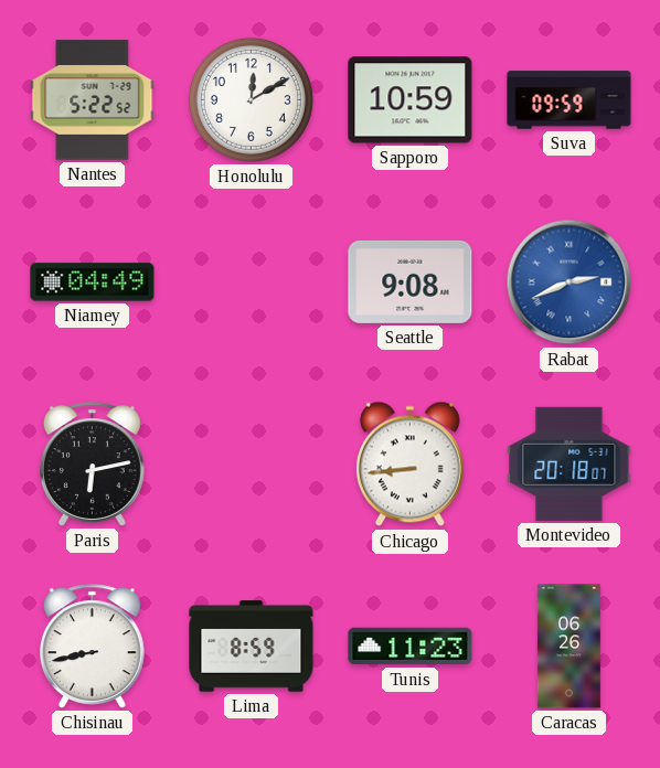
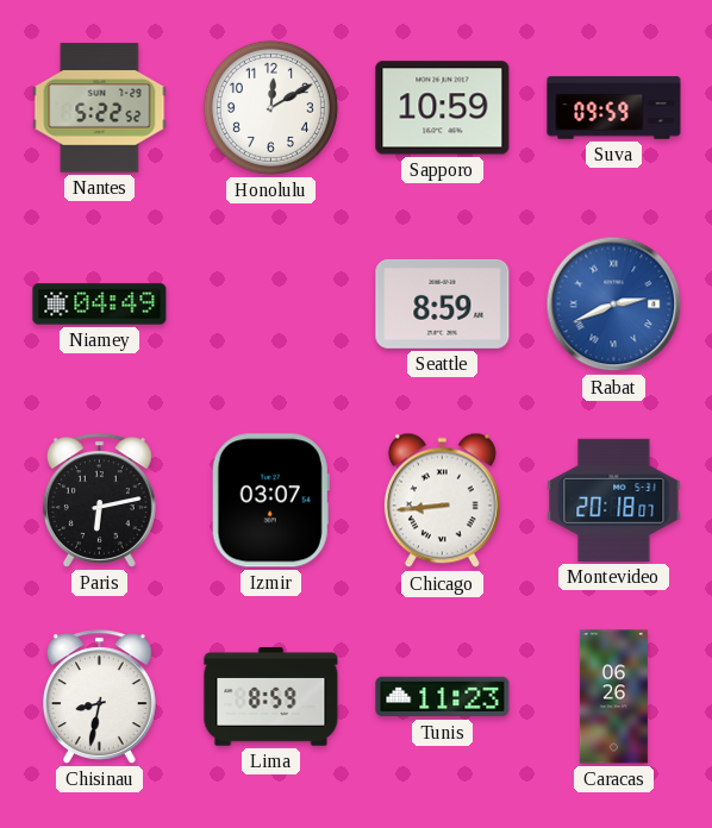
Seattle: 9:08 -> 8:59 (443, 303)
Izmir: none -> 03:07 (270, 501)
Chisinau: 8:43 -> 8:32 (99, 697)
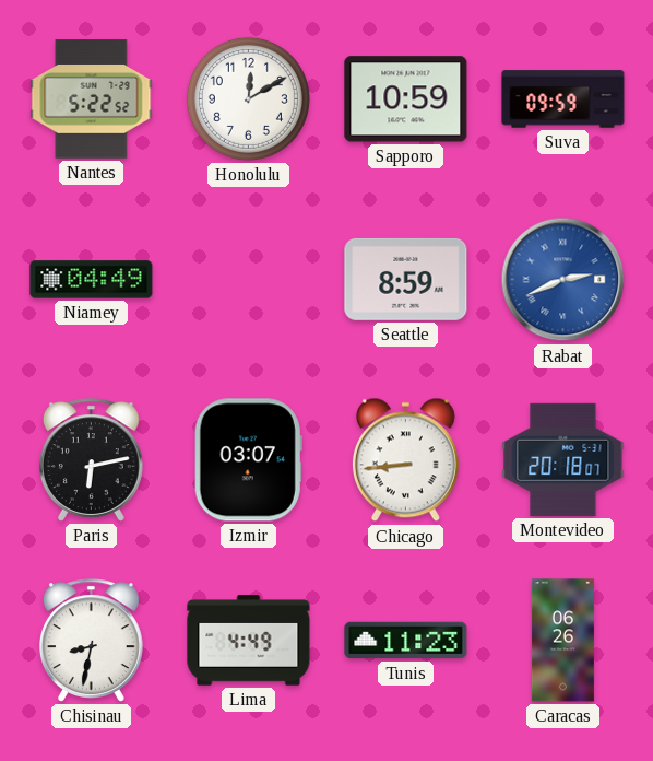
Lima: 8:59 -> 4:49 (249, 641)
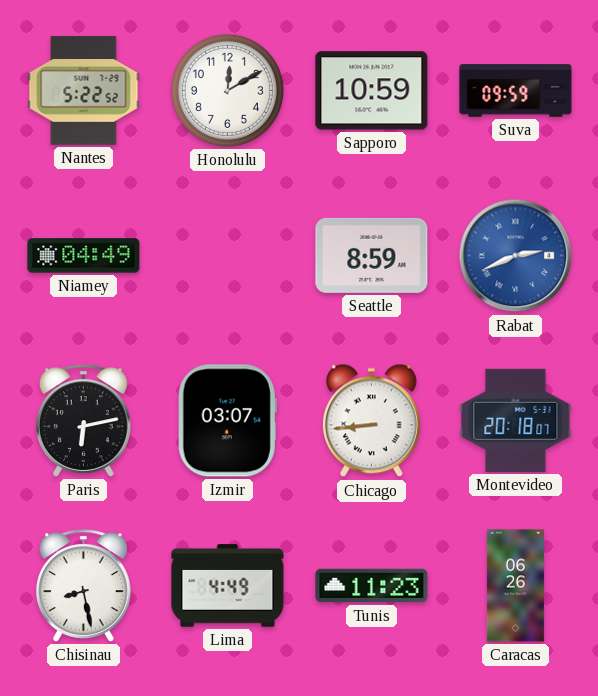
Chisinau: 8:32 -> 8:28 (83, 586)
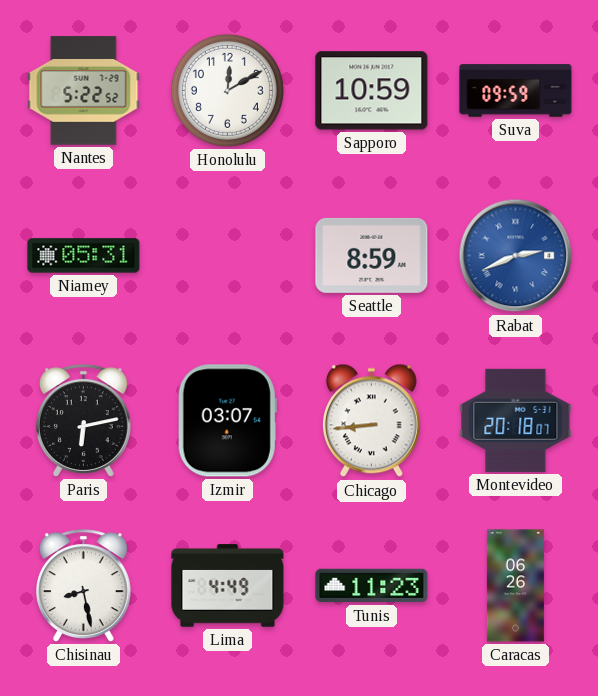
Niamey: 04:49 -> 05:31 (84, 256)
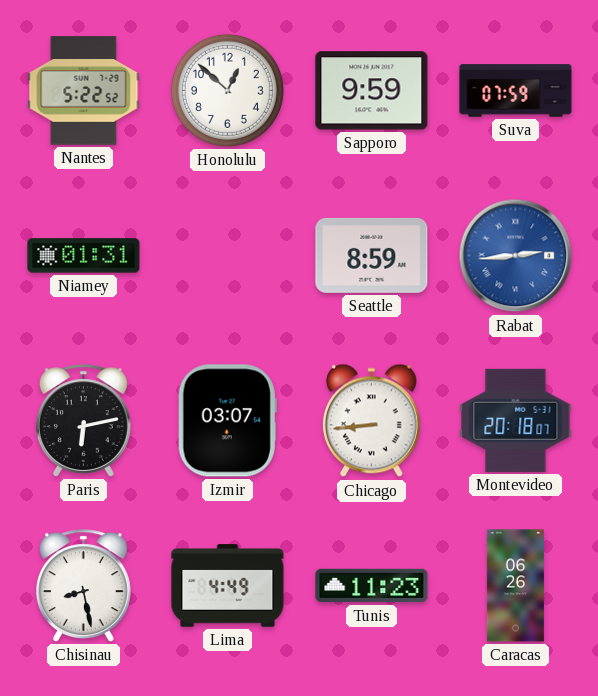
Honolulu: 12:10 -> 12:52 (227, 90)
Sapporo: 10:59 -> 9:59 (372, 91)
Suva: 09:59 -> 07:59 (516, 91)
Niamey: 05:31 -> 01:31 (84, 256)
Rabat: 2:41 -> 2:44 (516, 256)
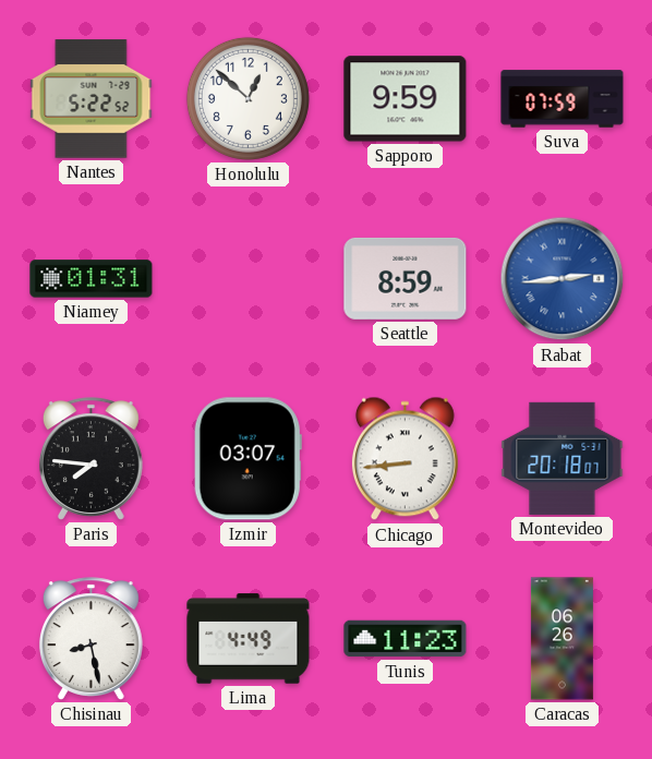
Paris: 6:13 -> 7:46 (90, 459)
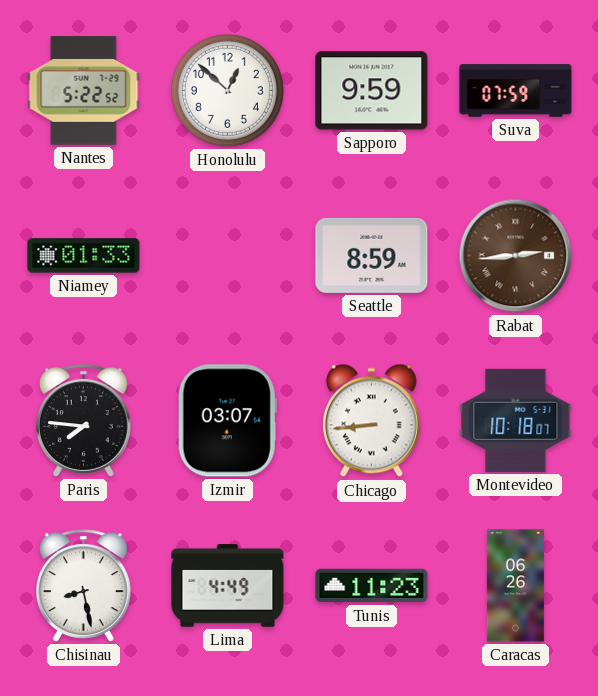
Niamey: 01:31 -> 01:33 (84, 256)
Rabat dial: blue -> brown (516, 256)
Montevideo: 20:18 -> 10:18 (516, 420)
